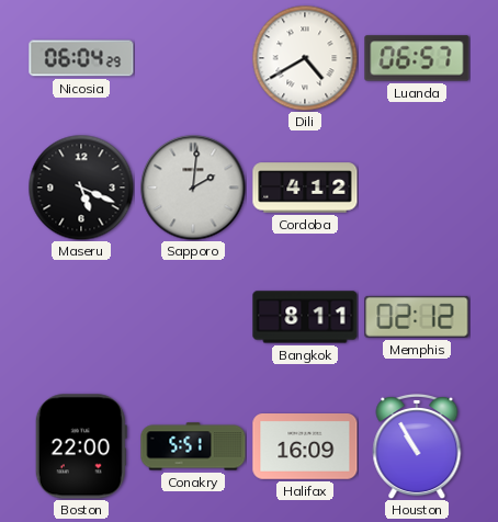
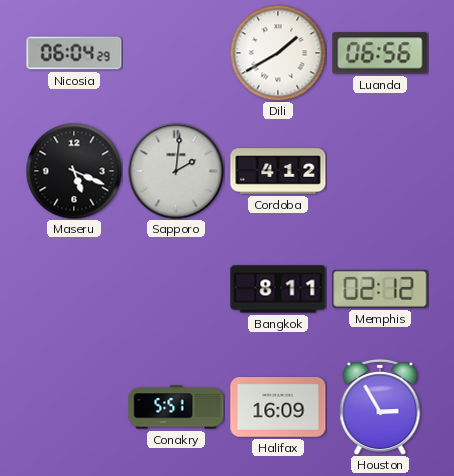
Dili: 4:40 -> 1:40 (278, 53)
Luanda: 06:57 -> 06:56 (380, 53)
Boston: 22:00 -> none (81, 446)
Houston: 10:55 -> 2:55 (380, 407)
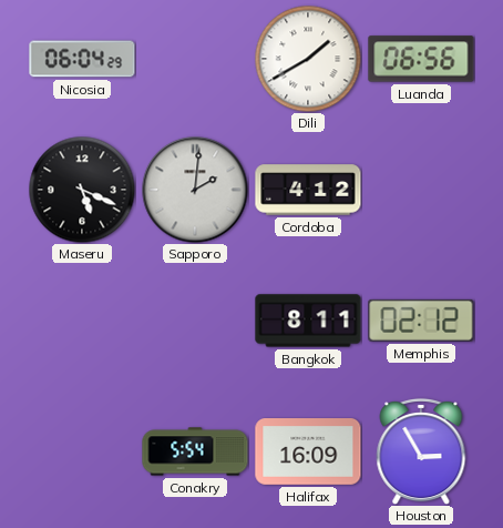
Conakry: 5:51 -> 5:54 (195, 451)
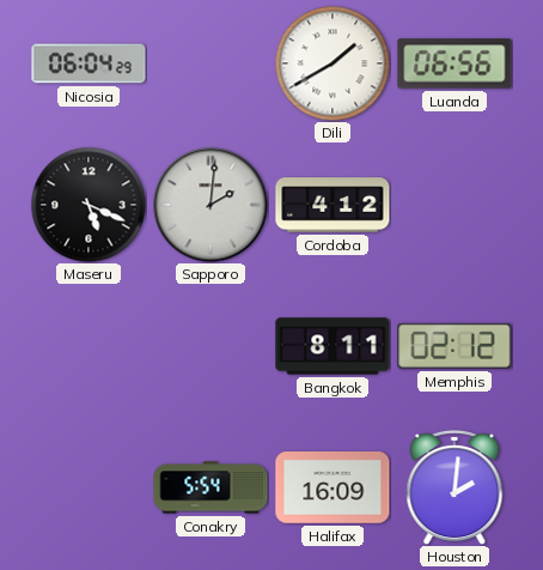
Houston: 2:55 -> 2:01 (454, 487)
